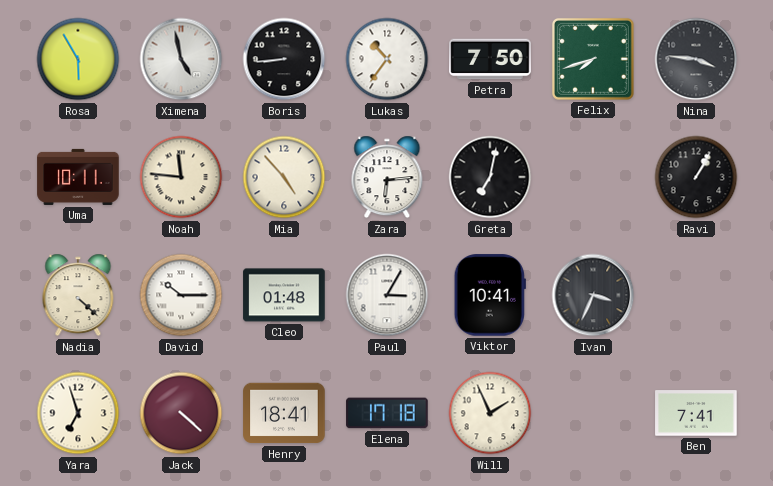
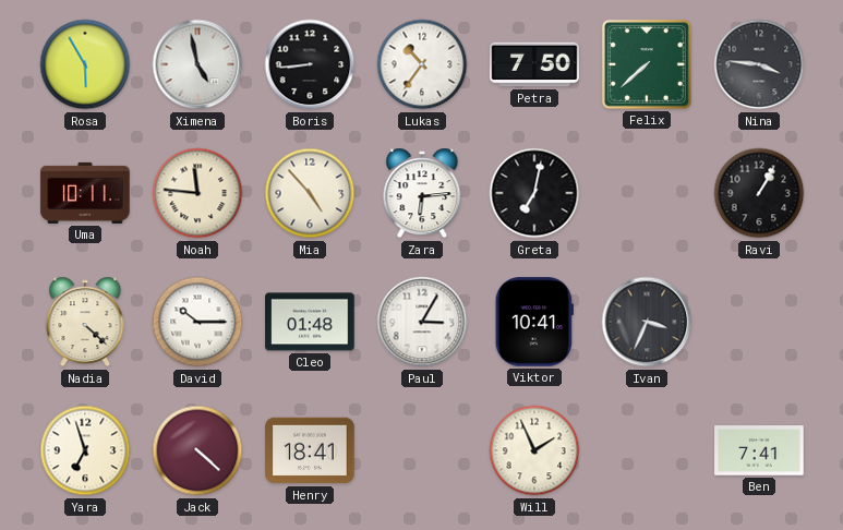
Felix: 7:42 -> 7:38 (647, 64)
Elena: 17:18 -> none (387, 413)
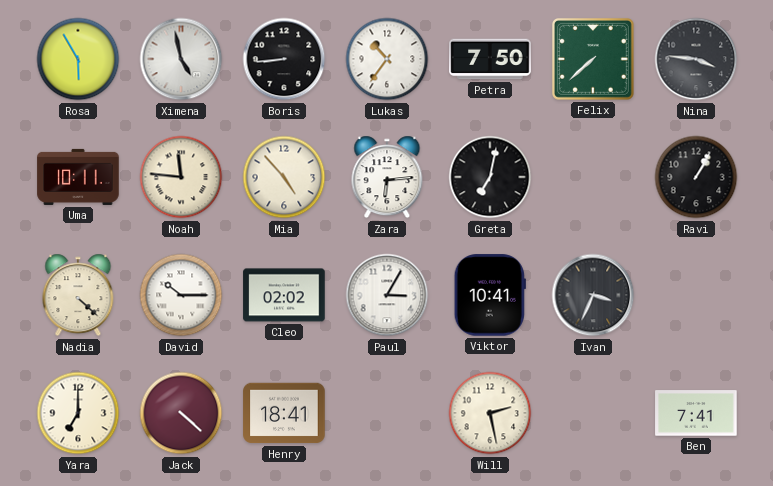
Cleo: 01:48 -> 02:02 (284, 295)
Yara: 6:57 -> 7:00 (78, 413)
Will: 1:56 -> 2:28 (490, 413)
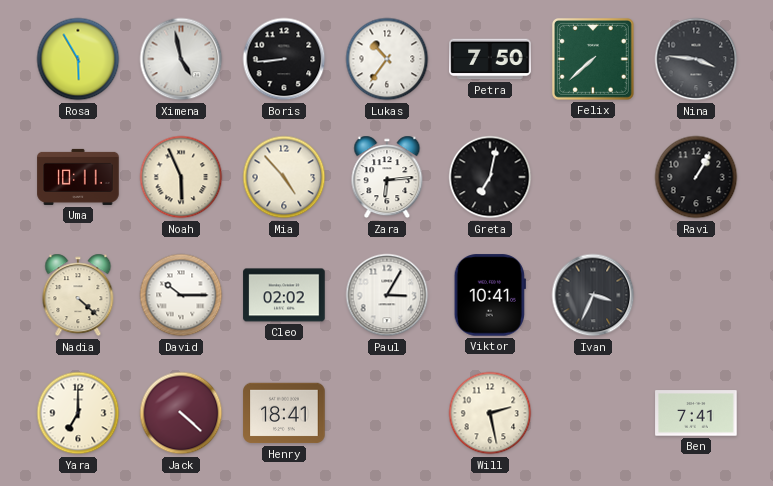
Noah: 11:46 -> 5:56 (181, 177)
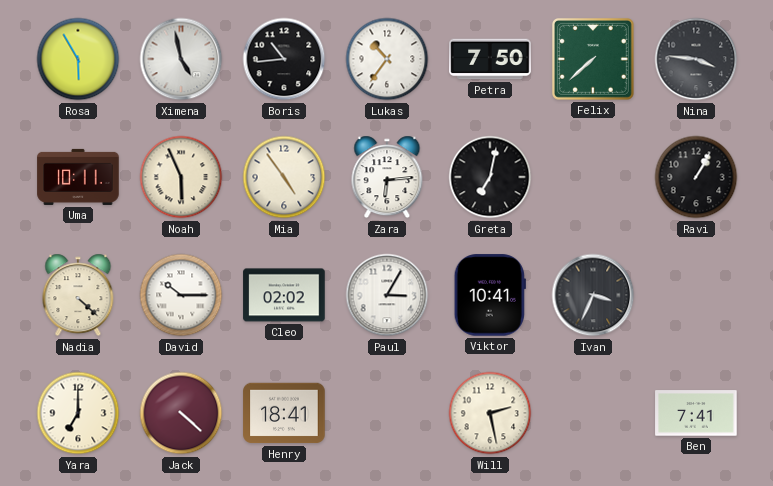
Boris: 8:44 -> 10:44 (284, 59)
Mia: 4:53 -> 4:54 (284, 177)
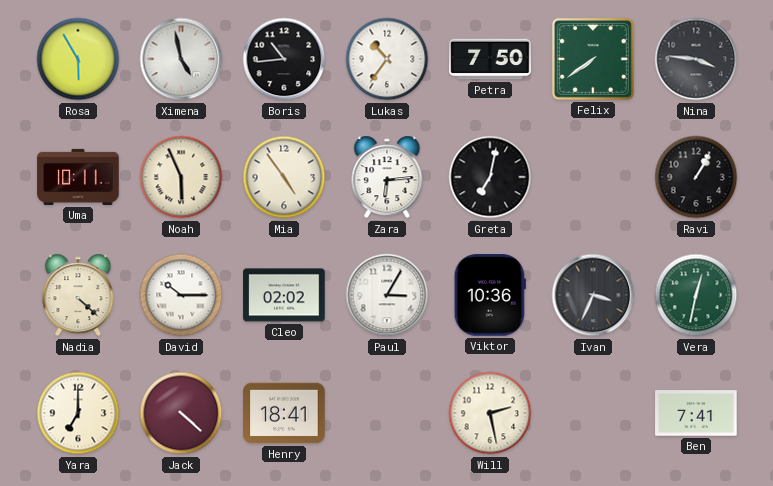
Felix: 7:38 -> 7:39 (593, 59)
Viktor: 10:41 -> 10:36 (490, 295)
Vera: none -> 12:32 (696, 295)
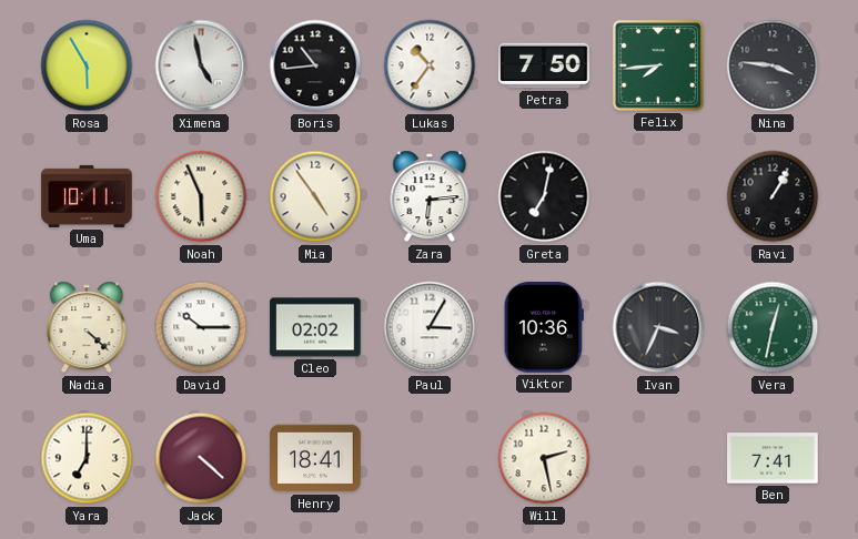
Felix: 7:39 -> 7:44 (658, 65)
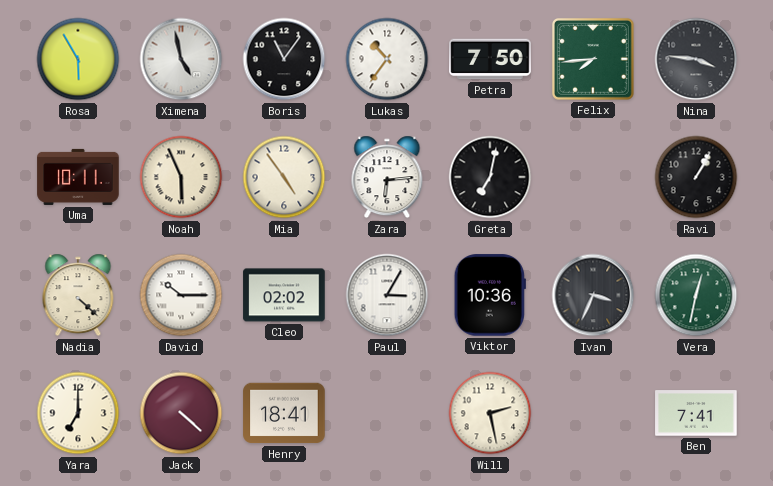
Boris: 10:44 -> 11:06 (284, 59)
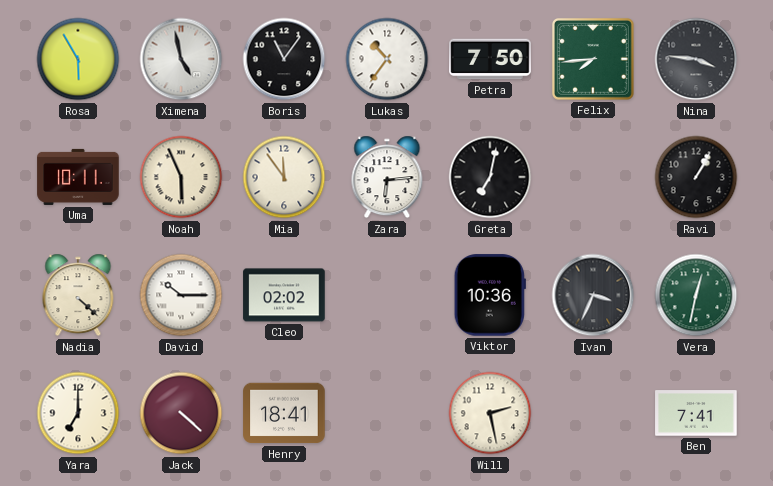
Mia: 4:54 -> 11:54 (284, 177)
Paul: 3:05 -> none (387, 295)
